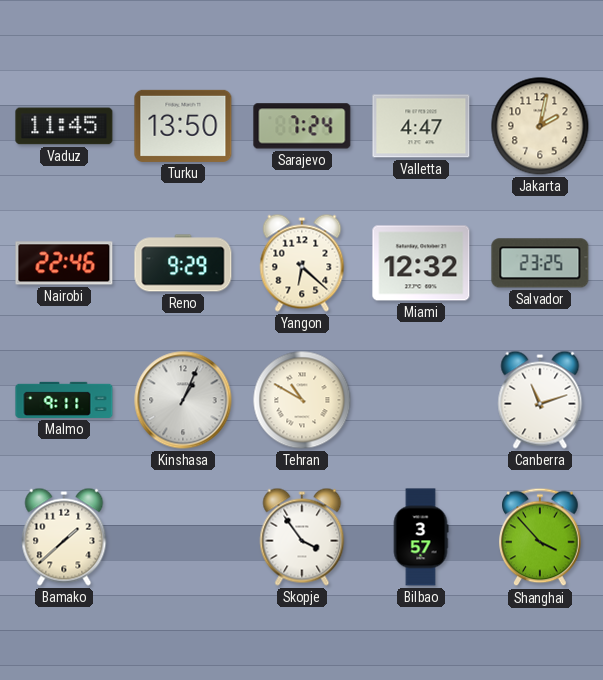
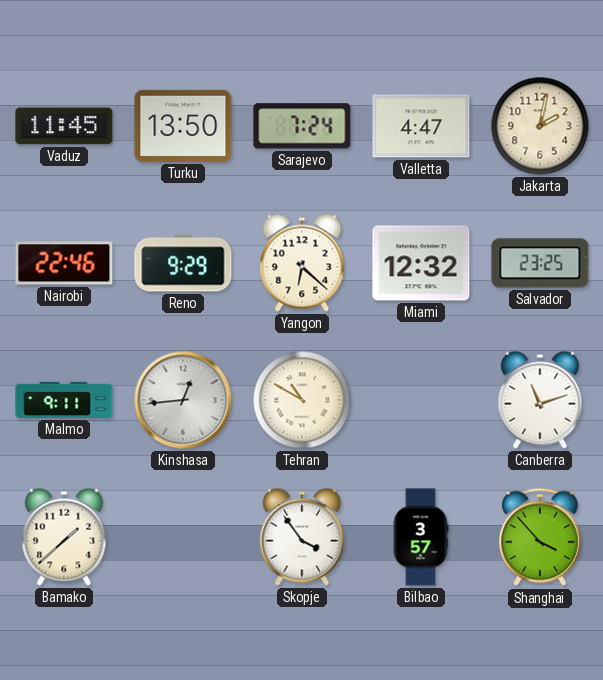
Kinshasa: 1:04 -> 12:44 (183, 400)
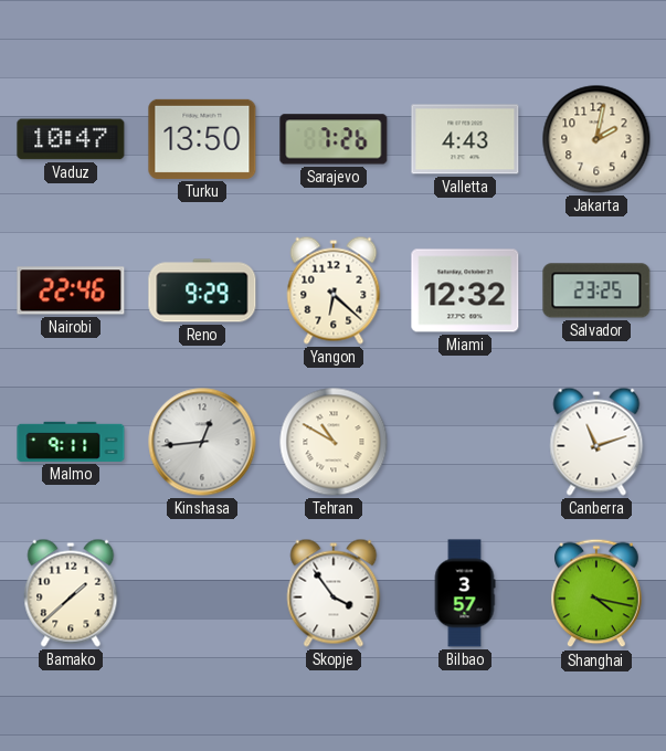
Vaduz: 11:45 -> 10:47 (71, 139)
Sarajevo: 7:24 -> 7:26 (334, 139)
Valletta: 4:47 -> 4:43 (465, 139)
Shanghai: 3:53 -> 4:17 (596, 593)
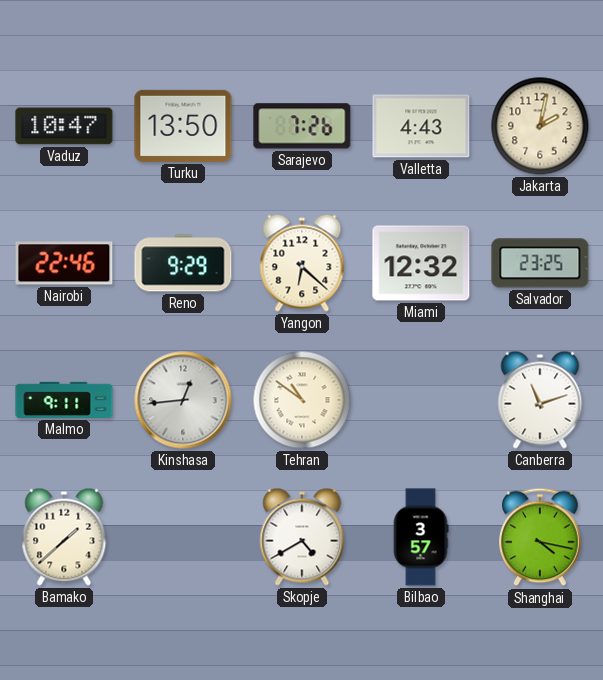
Tehran: 10:50 -> 10:51 (302, 400)
Skopje: 3:54 -> 4:40 (302, 537)
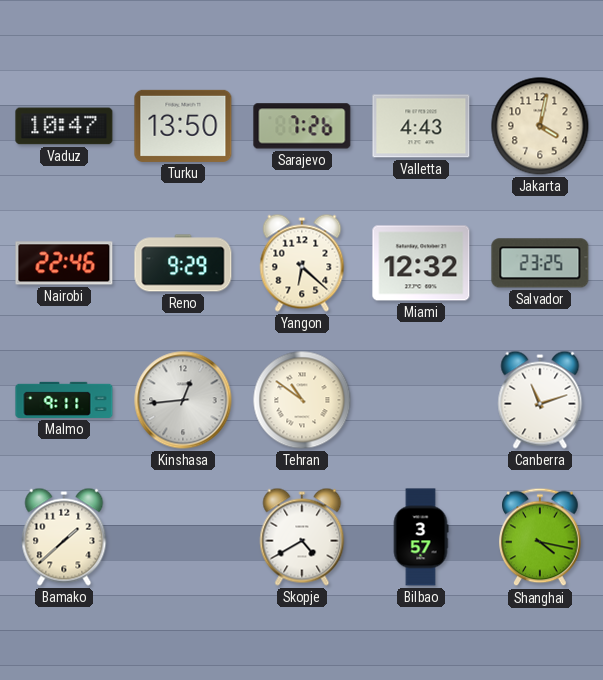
Jakarta: 2:02 -> 4:02 (540, 126)
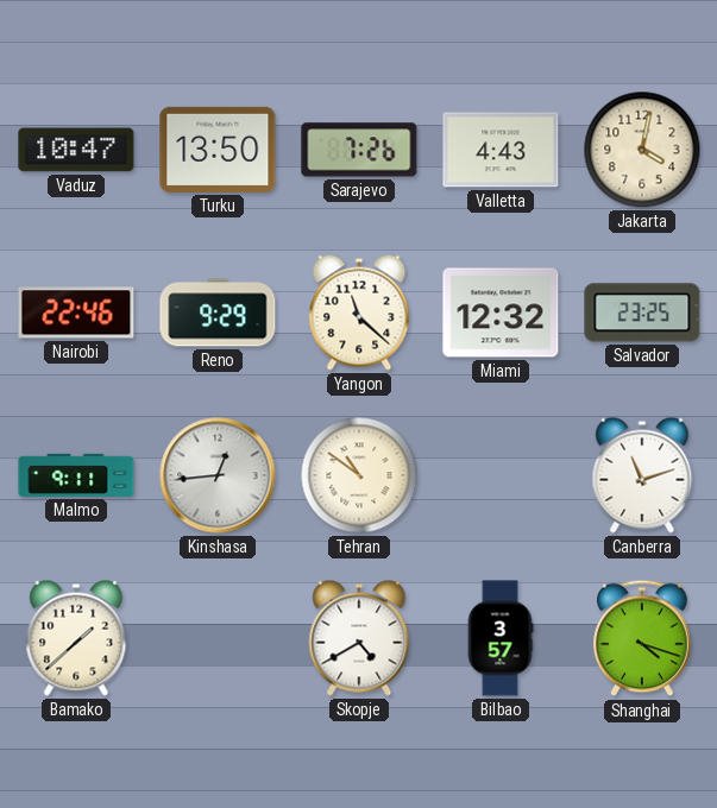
Yangon: 6:22 -> 11:22 (359, 313)
Shanghai: 4:17 -> 4:18 (642, 638)
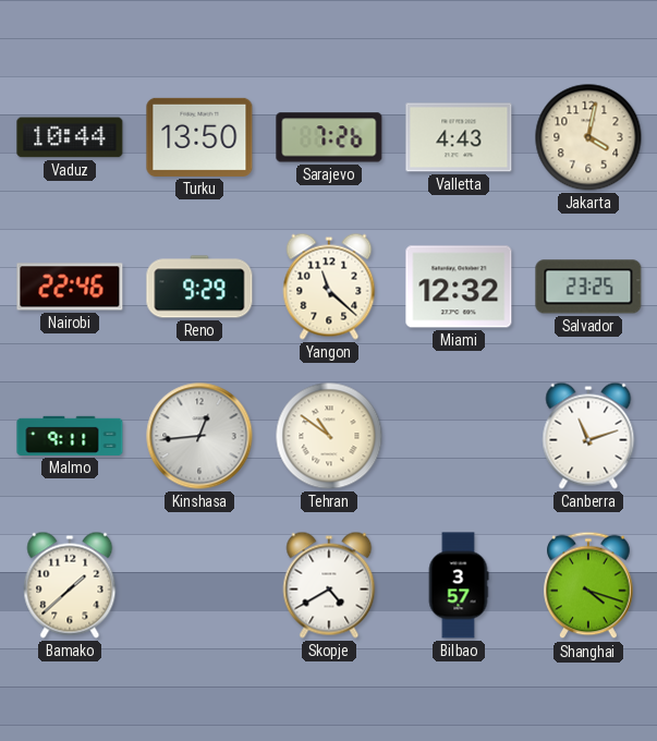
Vaduz: 10:47 -> 10:44 (70, 137)
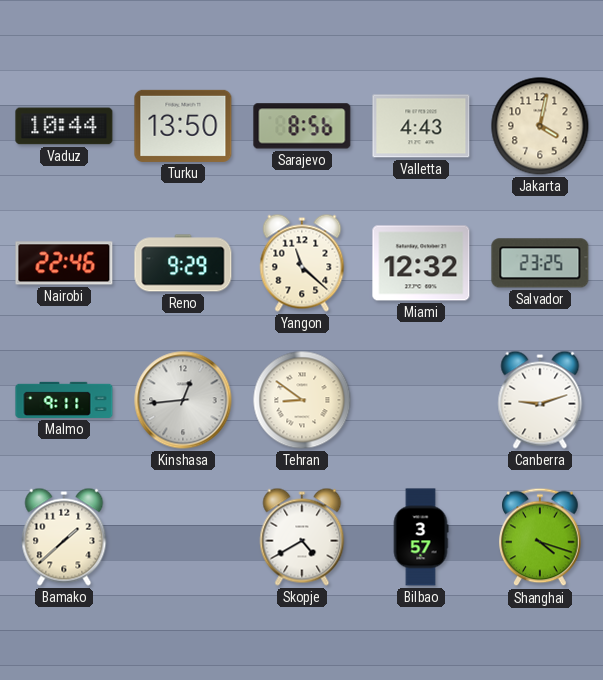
Sarajevo: 7:26 -> 8:56 (302, 126)
Tehran: 10:51 -> 8:51 (302, 400)
Canberra: 11:12 -> 9:12 (540, 400)
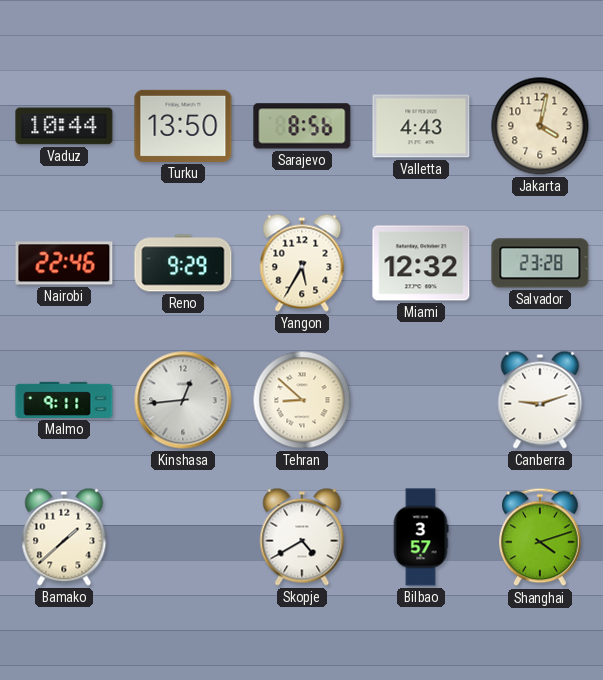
Yangon: 11:22 -> 5:35 (302, 263)
Salvador: 23:25 -> 23:28 (540, 263)
Tehran: 8:51 -> 8:52 (302, 400)
Shanghai: 4:18 -> 4:12 (540, 537)
